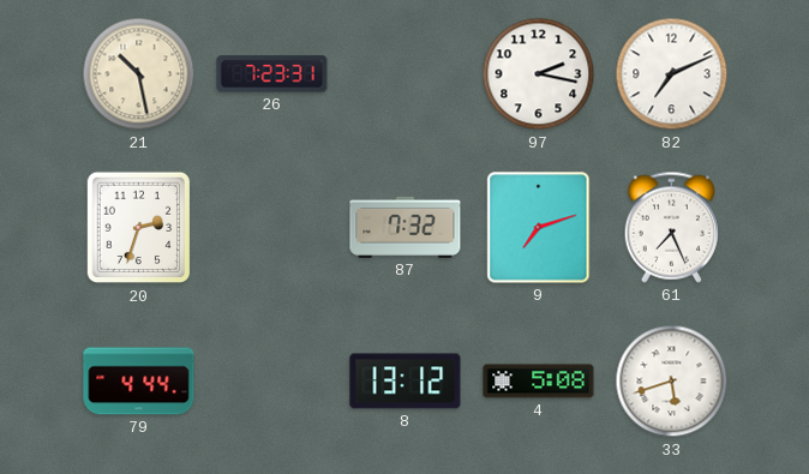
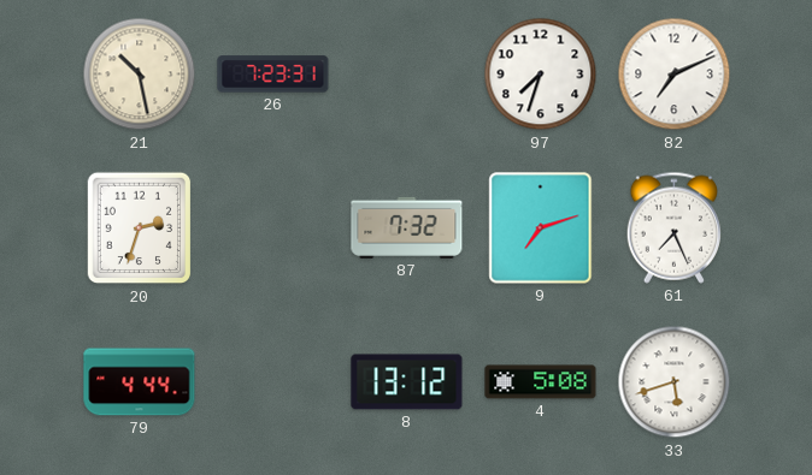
97: 2:17 -> 7:33 (541, 75)
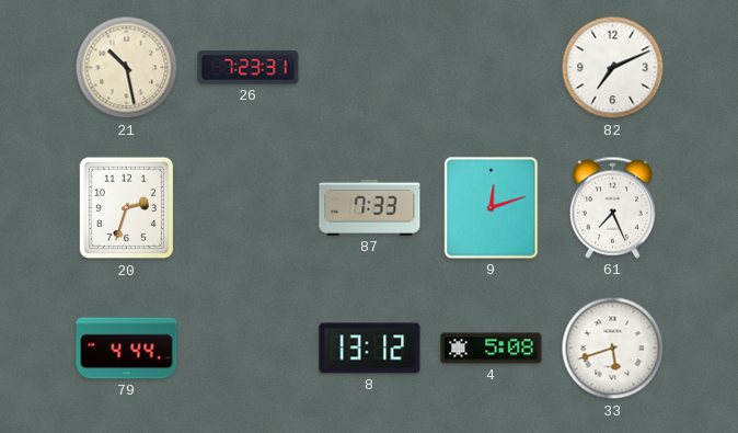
97: 7:33 -> none (541, 75)
87: 7:32 -> 7:33 (370, 207)
9: 7:12 -> 12:12 (492, 208)
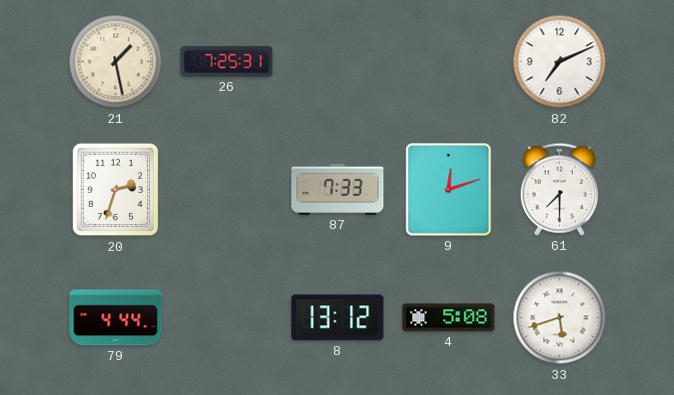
21: 10:28 -> 1:28 (116, 62)
26: 7:23 -> 7:25 (227, 62)
61: 7:26 -> 7:30 (559, 189)
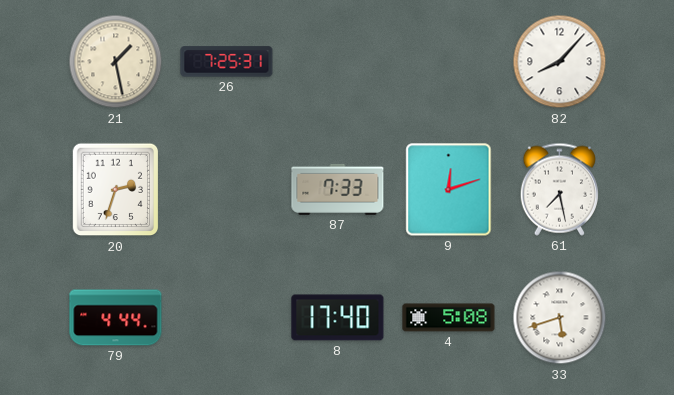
82: 7:11 -> 8:07 (560, 62)
61: 7:30 -> 7:28 (559, 189)
8: 13:12 -> 17:40 (338, 318)
